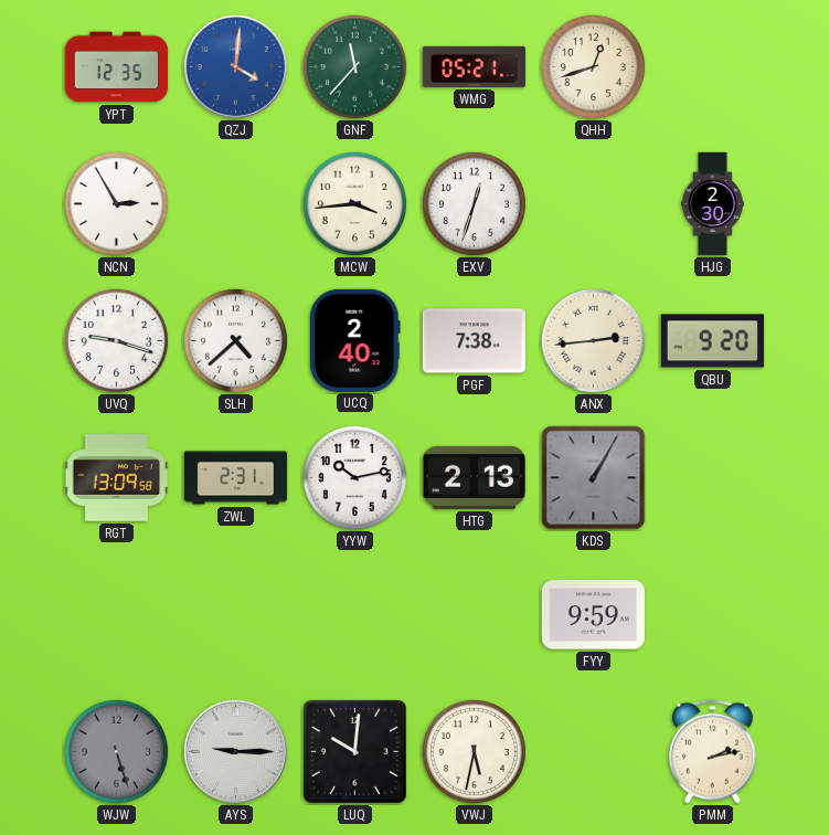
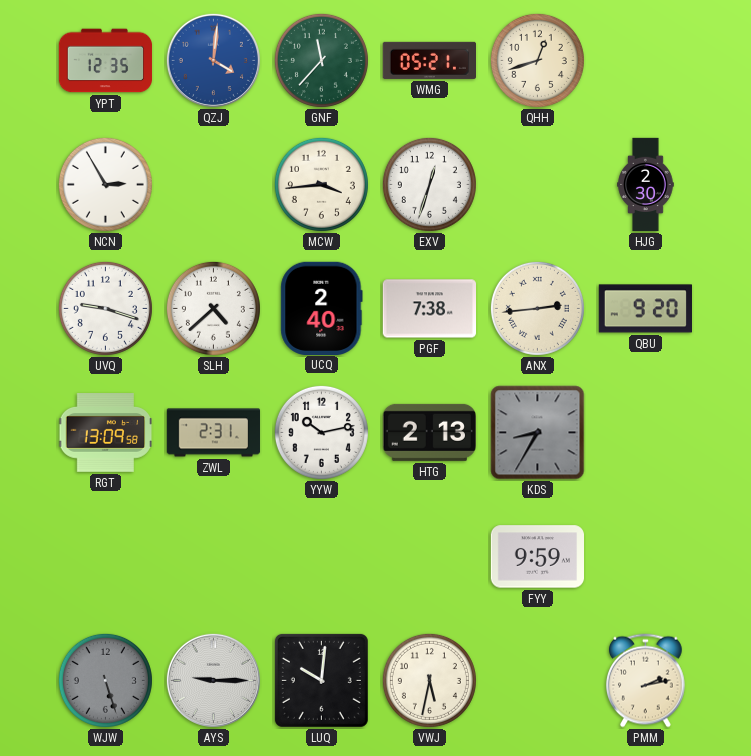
KDS: 1:05 -> 8:35 (538, 433)
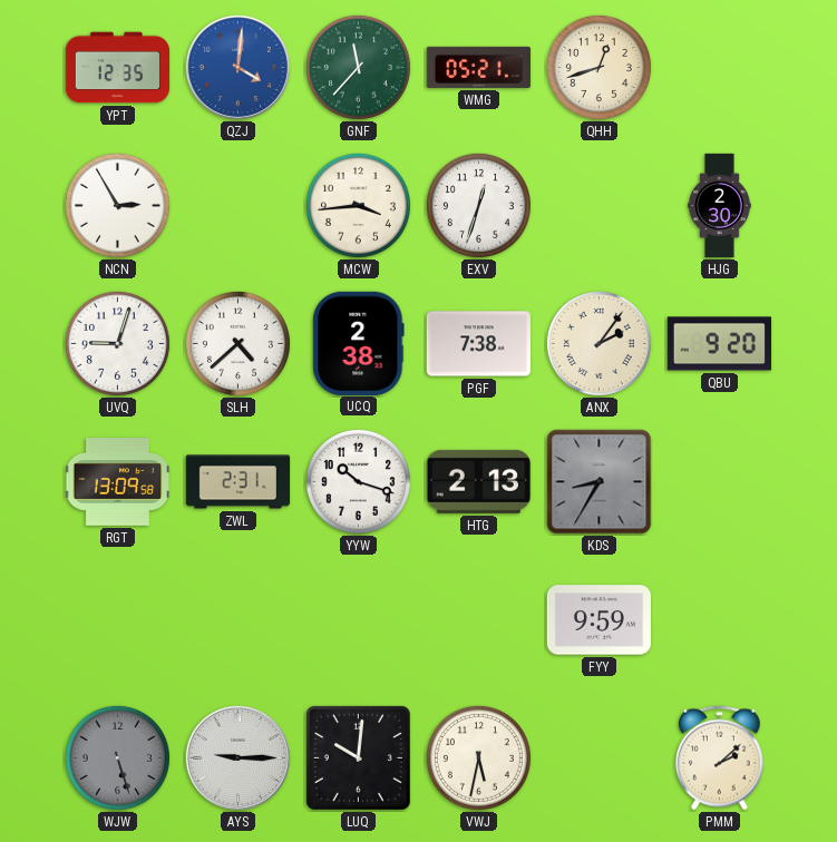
UVQ: 9:18 -> 9:03 (117, 343)
UCQ: 2:40 -> 2:38 (359, 343)
ANX: 2:44 -> 2:06 (598, 343)
YYW: 10:13 -> 10:18 (358, 481)
PMM: 2:13 -> 2:08 (720, 758)
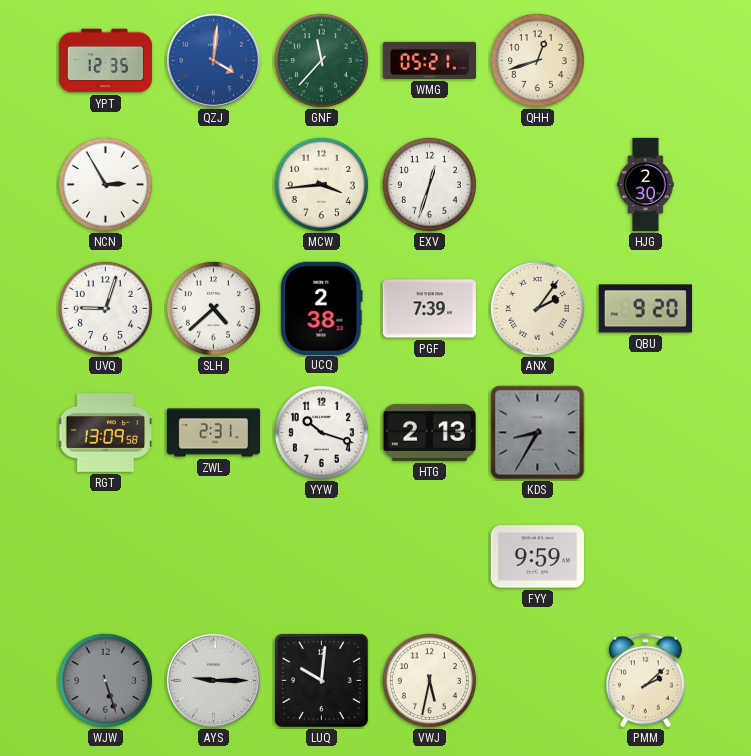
PGF: 7:38 -> 7:39 (429, 309)
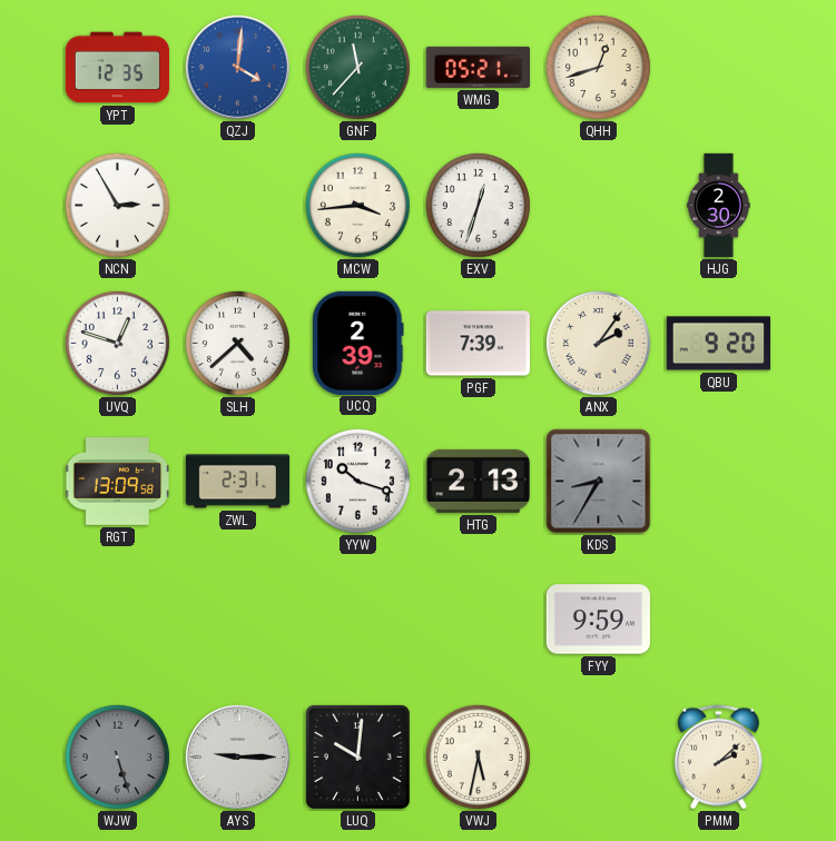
UVQ: 9:03 -> 12:48 (117, 343)
UCQ: 2:38 -> 2:39 (358, 343)
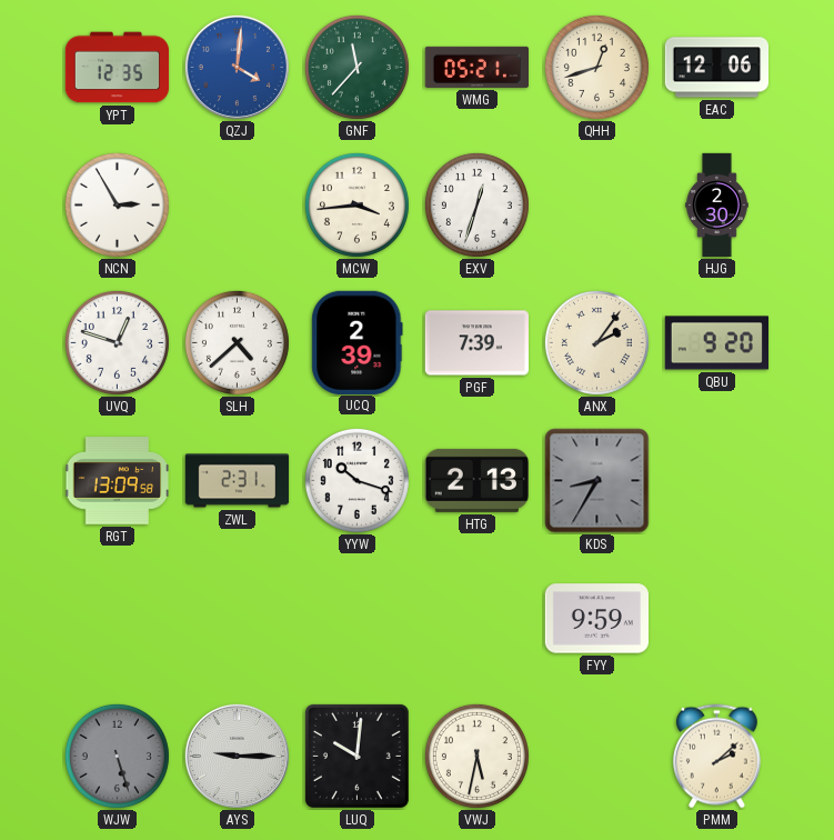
EAC: none -> 12:06 (716, 68)
